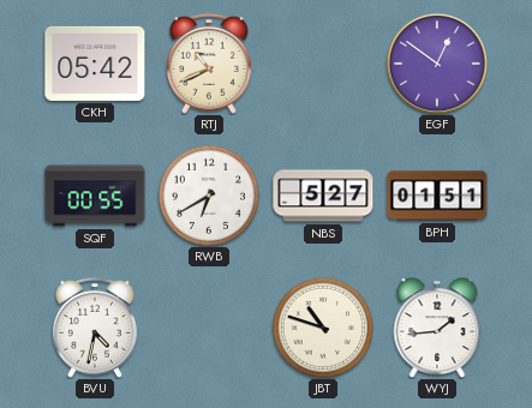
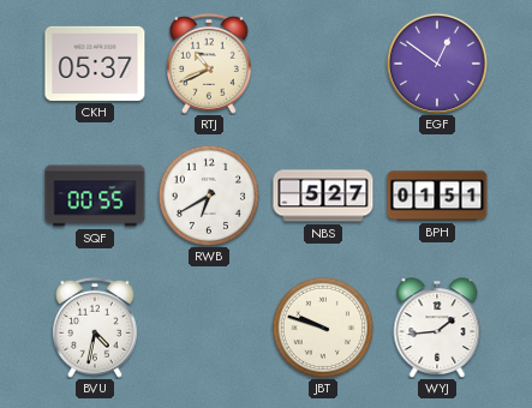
CKH: 05:42 -> 05:37 (95, 64)
JBT: 10:48 -> 9:48 (322, 326)
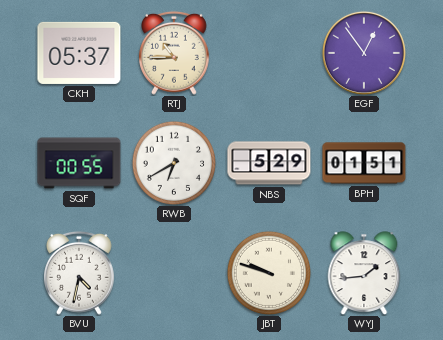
RTJ: 10:41 -> 10:45 (175, 53)
EGF: 12:51 -> 12:54 (364, 53)
NBS: 5:27 -> 5:29 (269, 163)
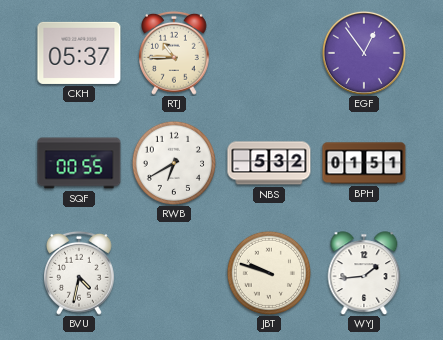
NBS: 5:29 -> 5:32 (269, 163)
